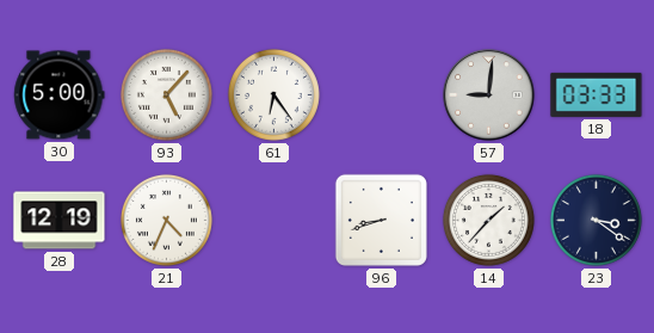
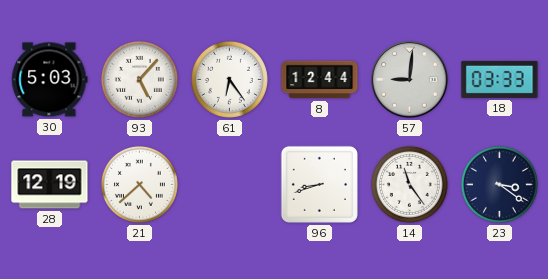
30: 5:00 -> 5:03 (50, 80)
8: none -> 12:44 (320, 80)
21: 4:34 -> 4:38 (139, 184)
14: 1:37 -> 11:24 (409, 184)
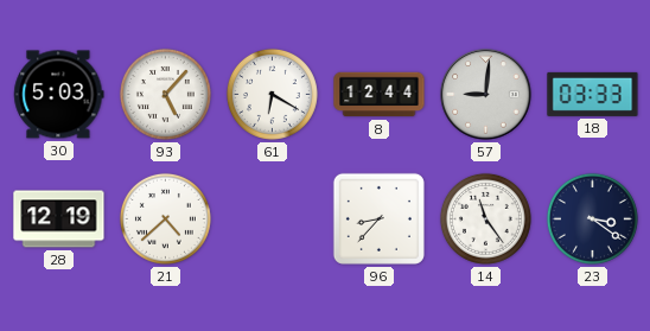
61: 6:24 -> 6:20 (272, 94)
96: 8:42 -> 8:37 (378, 218)
